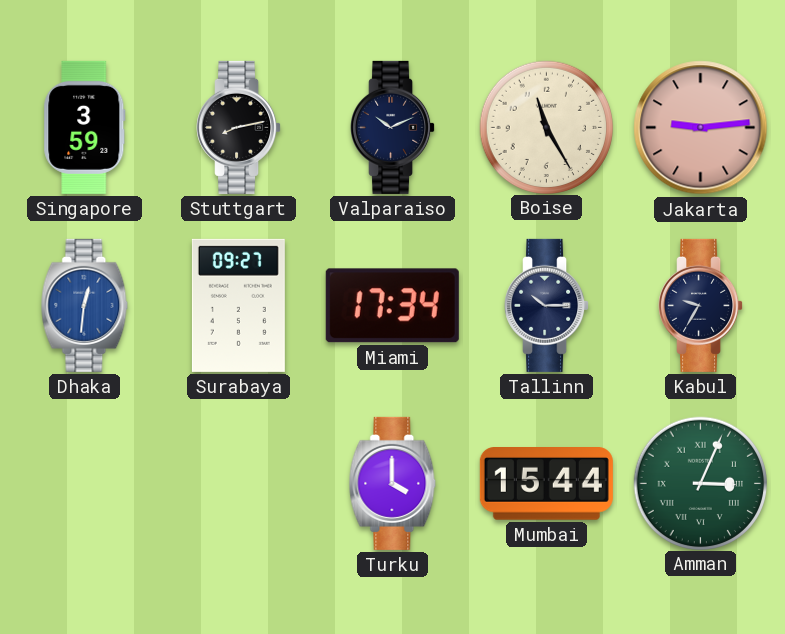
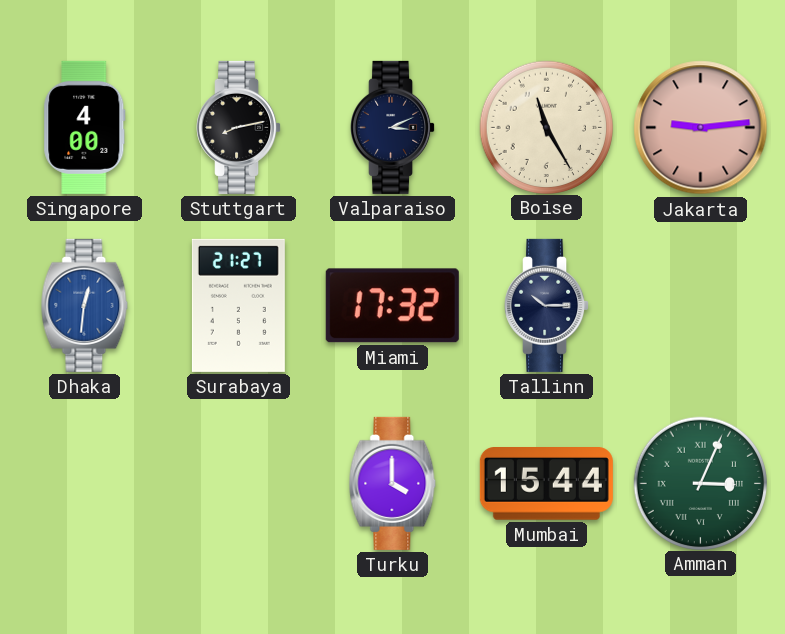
Singapore: 3:59 -> 4:00 (85, 127)
Valparaiso: 10:11 -> 3:11 (393, 127)
Surabaya: 09:27 -> 21:27 (238, 305)
Miami: 17:34 -> 17:32 (392, 306)
Kabul: 9:35 -> none (701, 305)
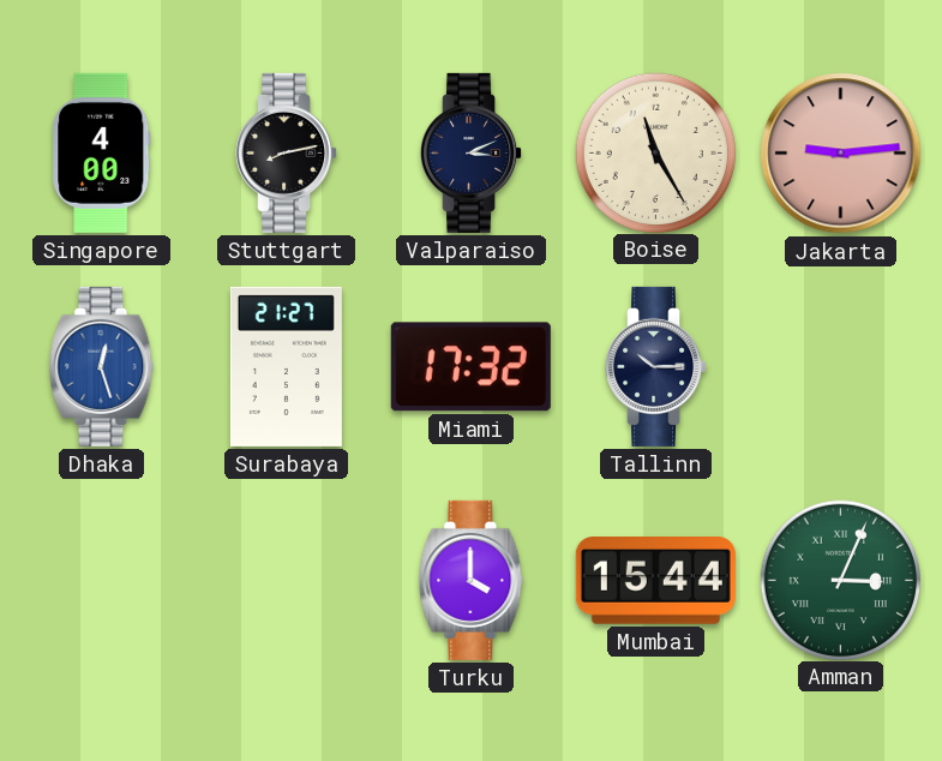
Dhaka: 12:31 -> 12:27 (102, 366)
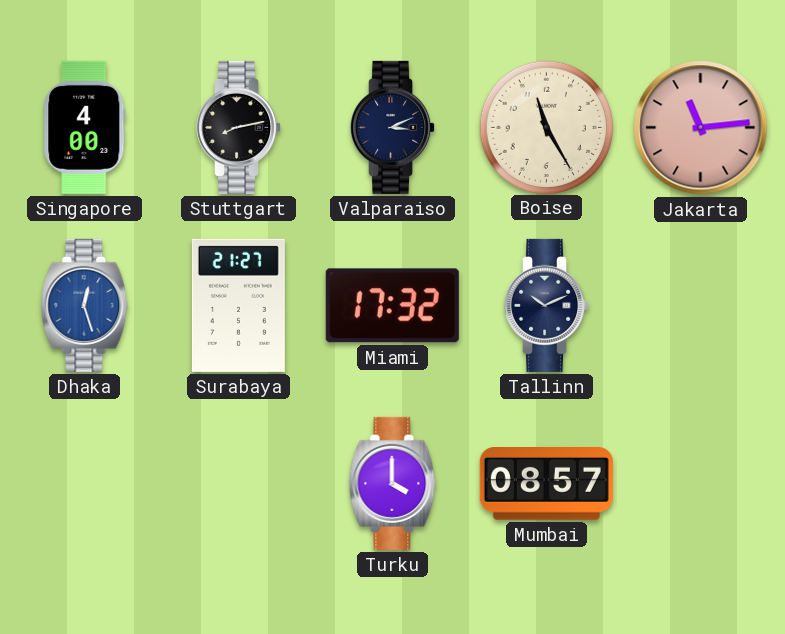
Jakarta: 9:14 -> 11:14 (701, 128)
Tallinn: 10:15 -> 10:11 (547, 305)
Mumbai: 15:44 -> 08:57 (546, 484)
Amman: 3:04 -> none (840, 580)
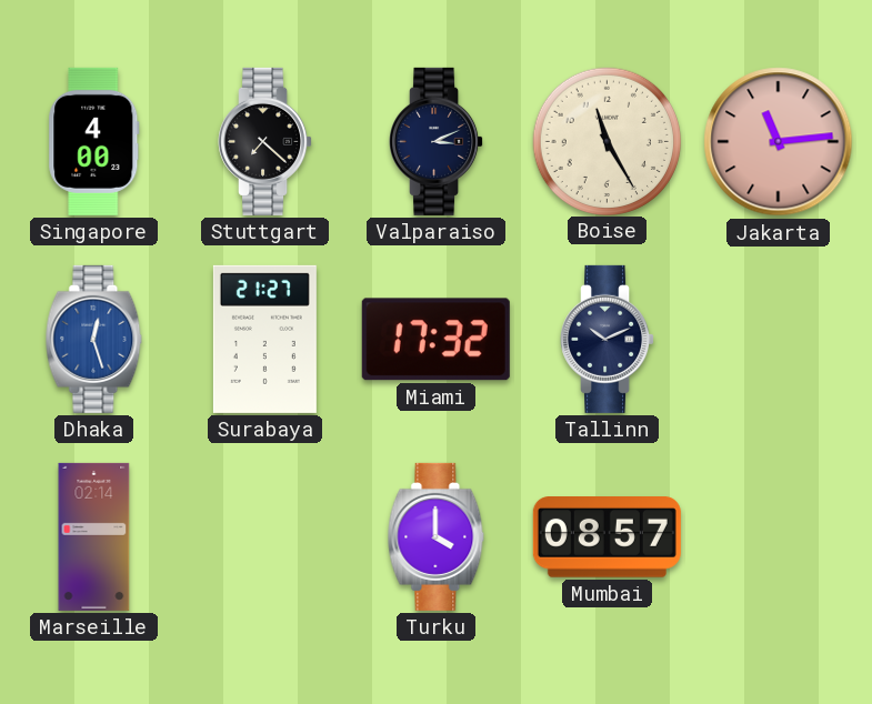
Stuttgart: 8:13 -> 7:22 (265, 141)
Marseille: none -> 02:14 (94, 536)
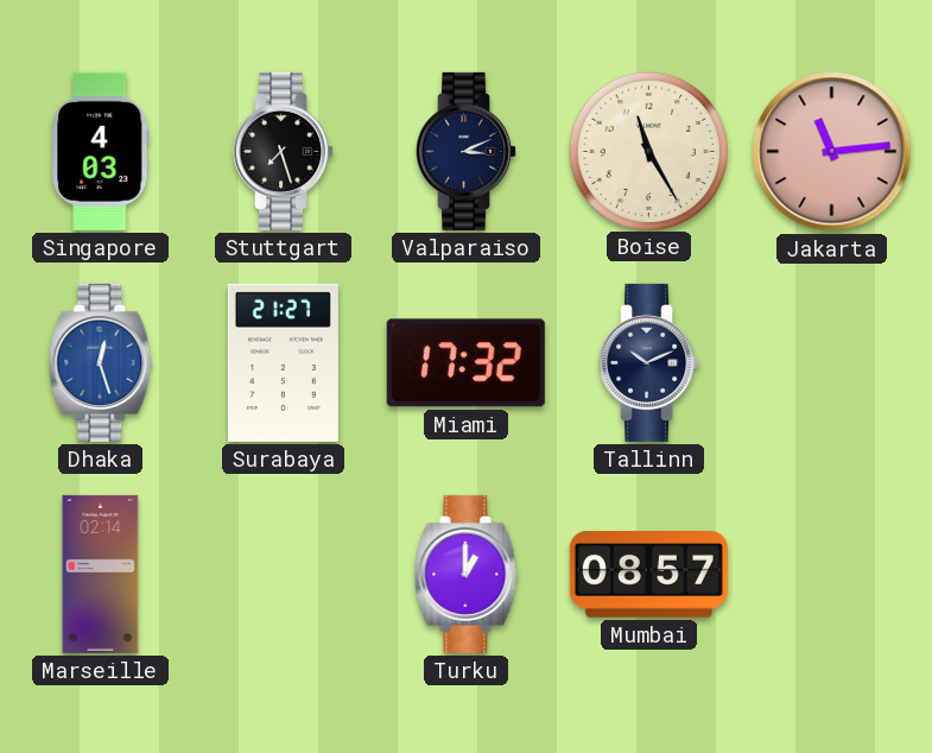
Singapore: 4:00 -> 4:03 (101, 151)
Stuttgart: 7:22 -> 7:27 (284, 151)
Turku: 4:00 -> 1:00 (467, 574)
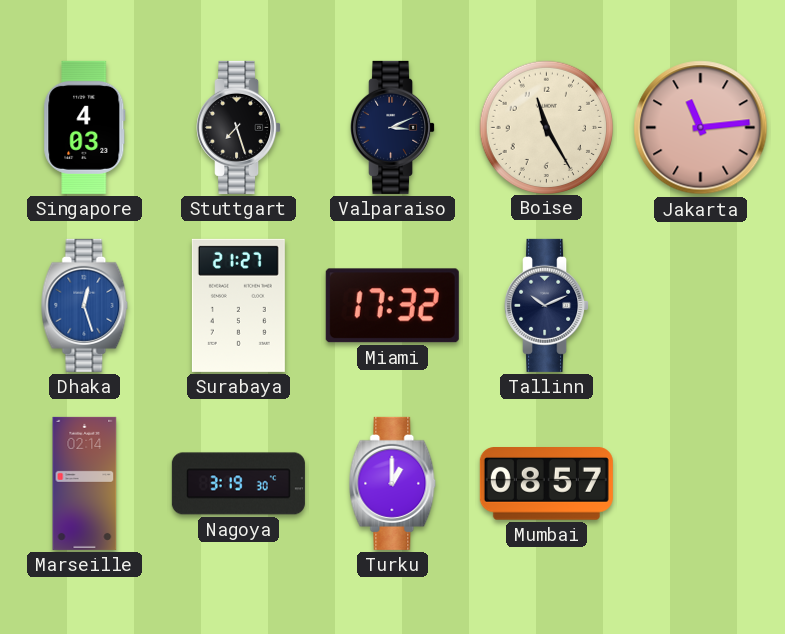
Nagoya: none -> 3:19 (238, 484)
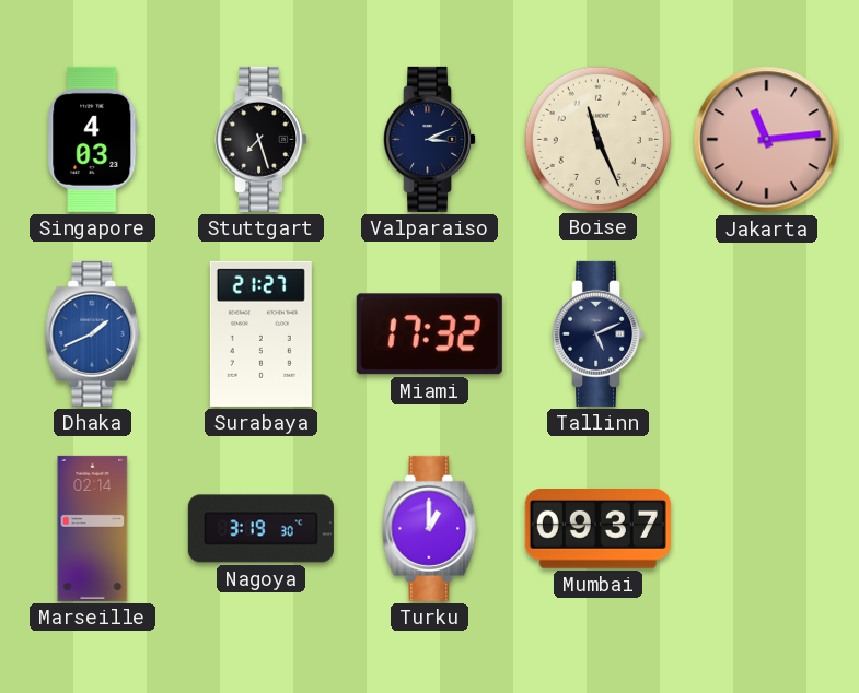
Boise: 11:25 -> 11:26 (597, 139)
Dhaka: 12:27 -> 1:41 (93, 333)
Tallinn: 10:11 -> 5:11 (599, 333)
Mumbai: 08:57 -> 09:37 (597, 529)
